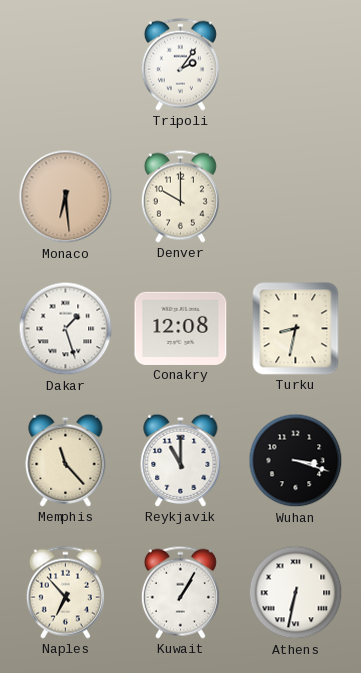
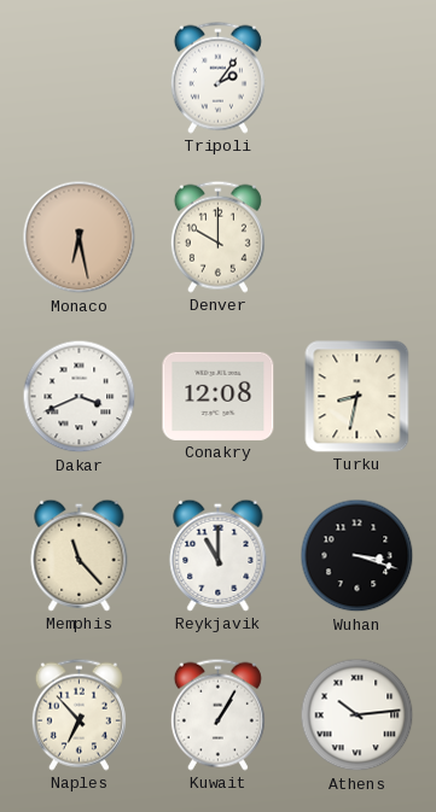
Monaco: 6:29 -> 6:28 (80, 238)
Dakar: 1:27 -> 3:41 (80, 397)
Athens: 6:32 -> 10:14 (357, 715)
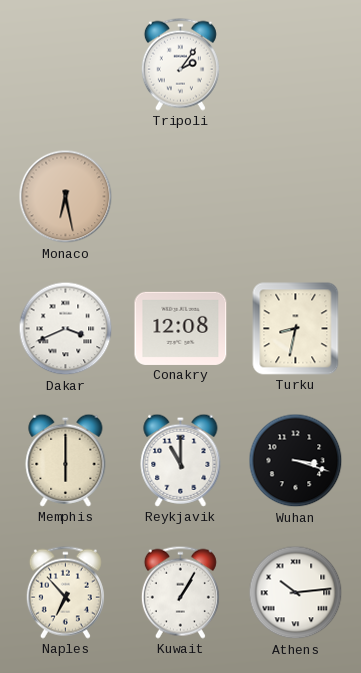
Denver: 10:00 -> none (217, 236)
Memphis: 11:23 -> 6:00 (66, 460)
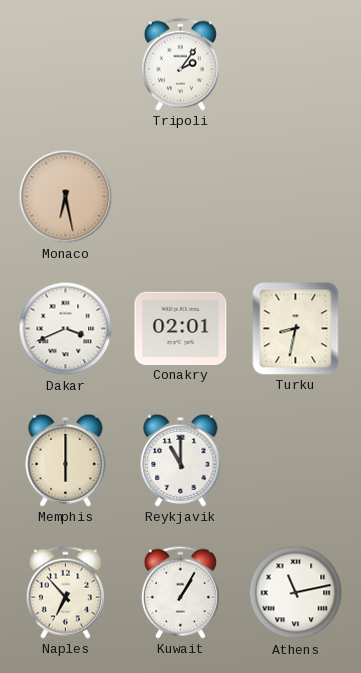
Conakry: 12:08 -> 02:01 (181, 328)
Wuhan: 3:18 -> none (296, 461)
Athens: 10:14 -> 11:13 (296, 593)
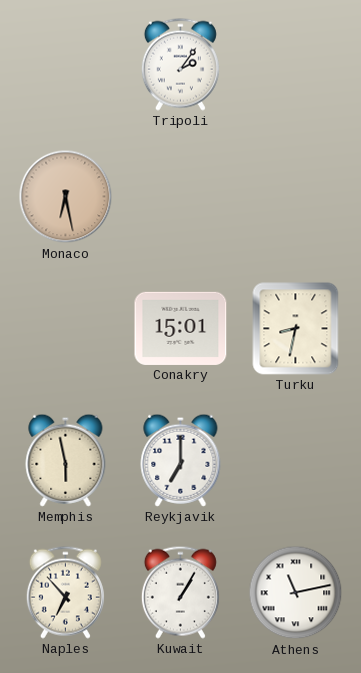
Dakar: 3:41 -> none (66, 329)
Conakry: 02:01 -> 15:01 (181, 328)
Memphis: 6:00 -> 5:58 (66, 460)
Reykjavik: 11:00 -> 7:00 (181, 460)
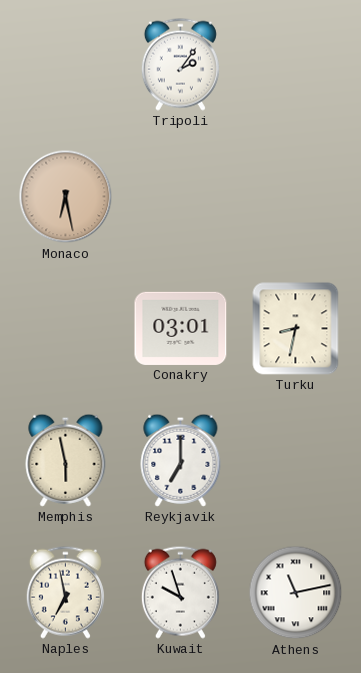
Conakry: 15:01 -> 03:01 (181, 328)
Naples: 6:53 -> 6:58 (65, 592)
Kuwait: 1:05 -> 9:57 (180, 592)
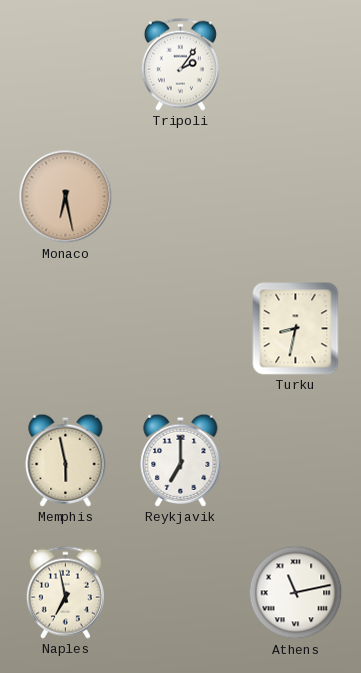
Conakry: 03:01 -> none (181, 328)
Kuwait: 9:57 -> none (180, 592)
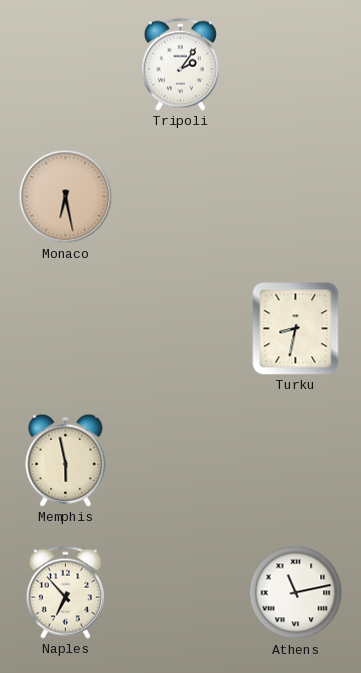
Reykjavik: 7:00 -> none (181, 460)
Naples: 6:58 -> 6:53 (65, 592)
